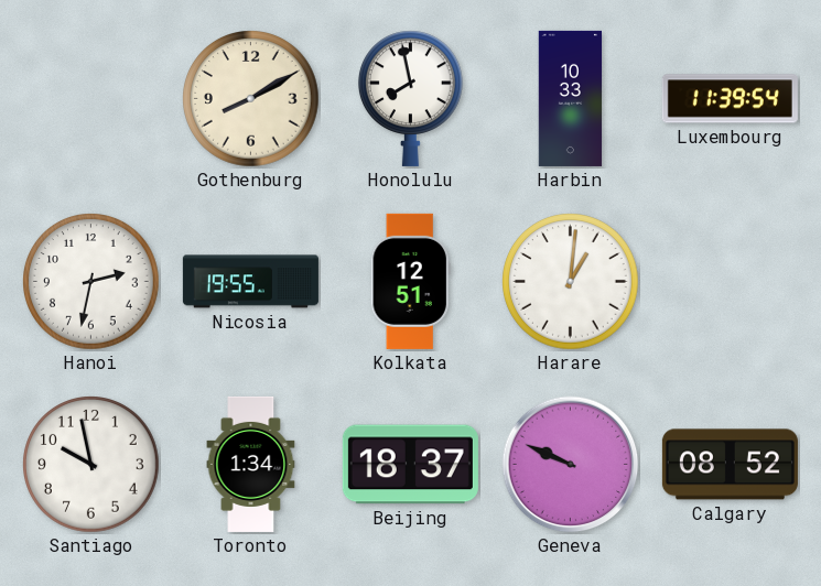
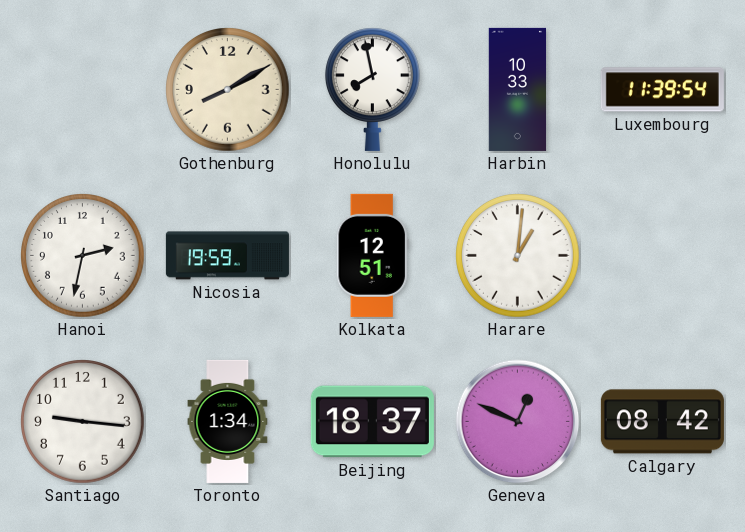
Nicosia: 19:55 -> 19:59 (227, 256)
Santiago: 9:58 -> 9:16 (83, 422)
Geneva: 9:49 -> 12:49 (518, 422)
Calgary: 08:52 -> 08:42 (662, 422)
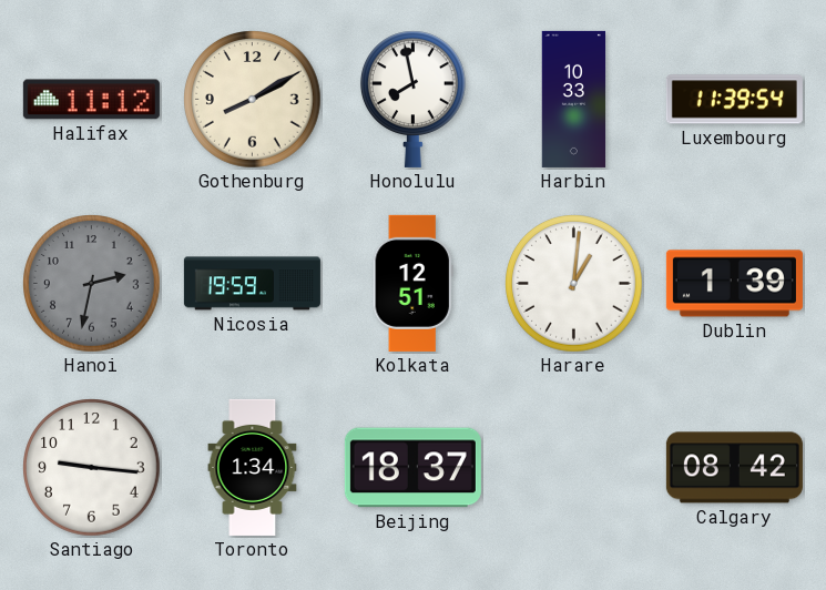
Halifax: none -> 11:12 (91, 100)
Hanoi dial: white -> grey (92, 284)
Dublin: none -> 1:39 (734, 284)
Geneva: 12:49 -> none (518, 422)
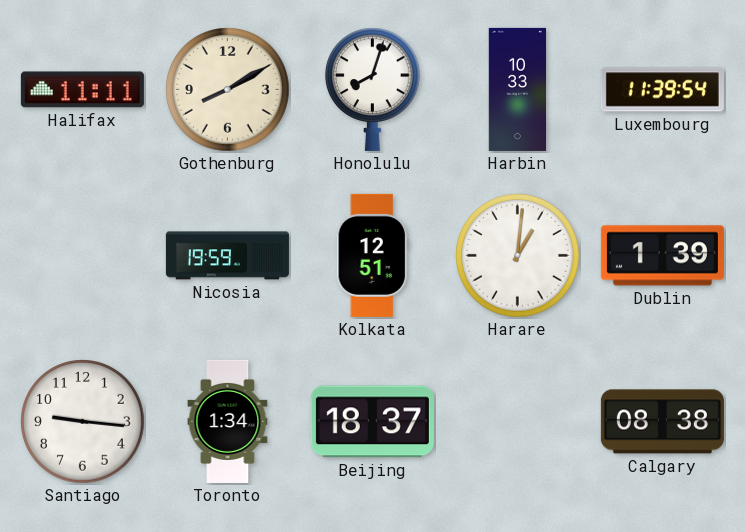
Halifax: 11:12 -> 11:11 (82, 90)
Honolulu: 7:58 -> 8:03 (373, 89)
Hanoi: 2:32 -> none (92, 284)
Calgary: 08:42 -> 08:38 (662, 422)
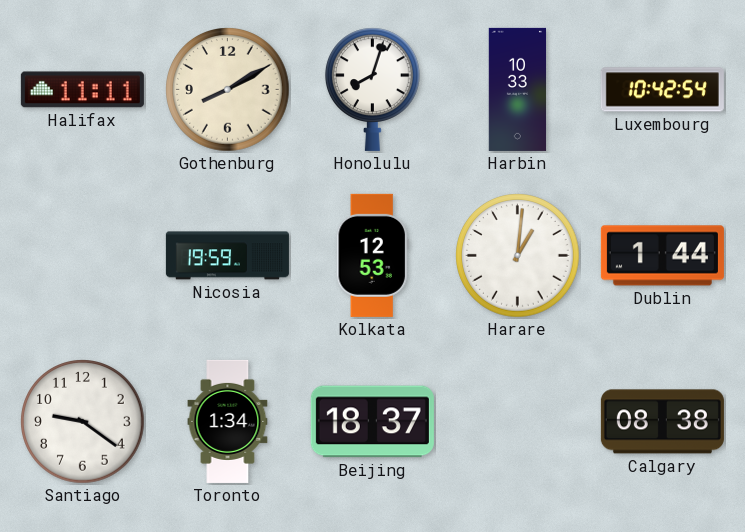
Luxembourg: 11:39 -> 10:42 (662, 90)
Kolkata: 12:51 -> 12:53 (372, 255)
Dublin: 1:39 -> 1:44 (662, 256)
Santiago: 9:16 -> 9:21 (83, 422)
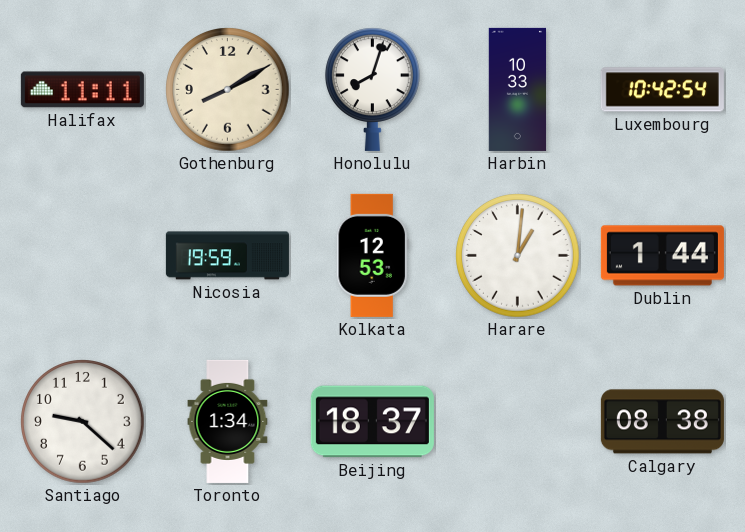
Santiago: 9:21 -> 9:22 (83, 422)
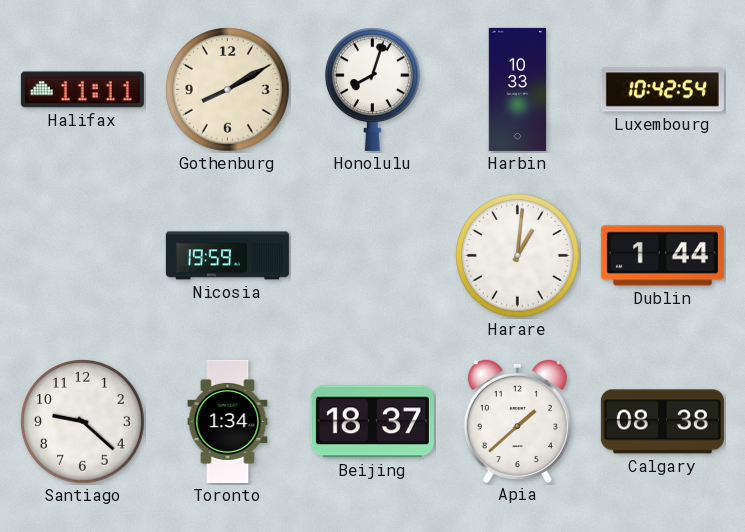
Kolkata: 12:53 -> none (372, 255)
Apia: none -> 1:38 (517, 420)
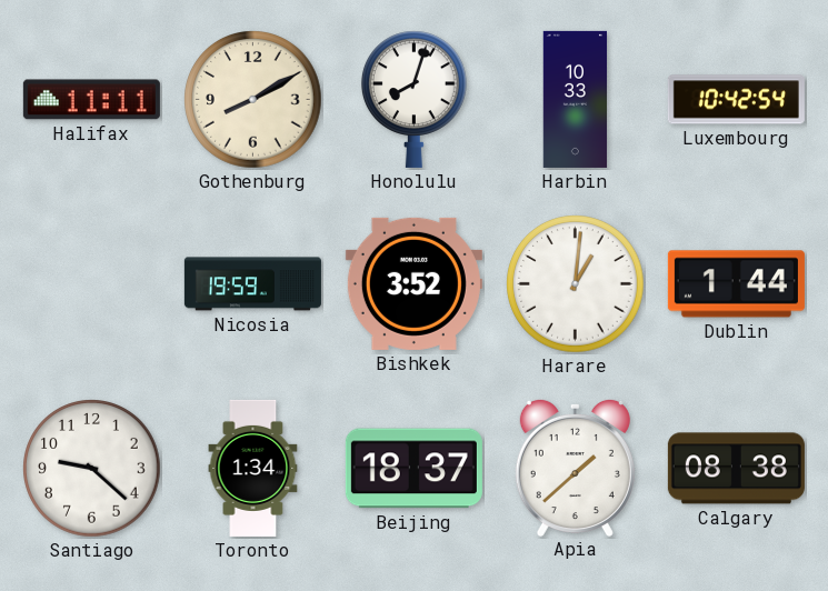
Bishkek: none -> 3:52 (413, 283)
